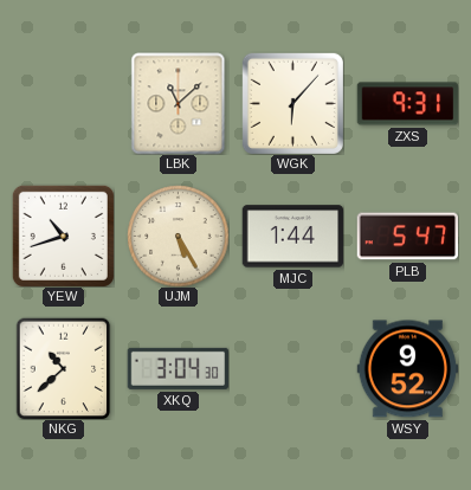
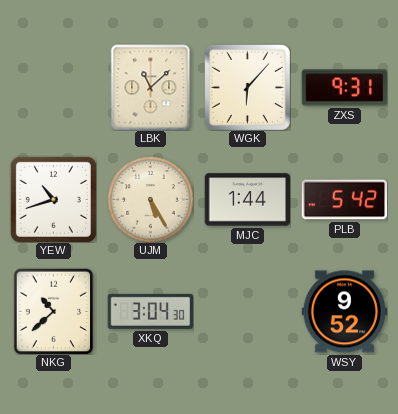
PLB: 5:47 -> 5:42 (344, 200)
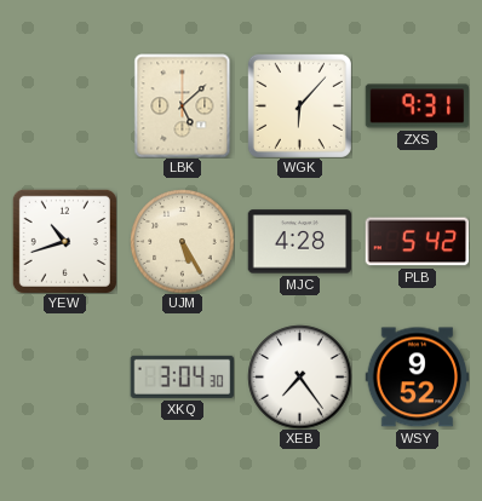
LBK: 11:08 -> 5:08 (183, 105)
MJC: 1:44 -> 4:28 (299, 242)
NKG: 10:38 -> none (54, 311)
XEB: none -> 7:24 (299, 376)
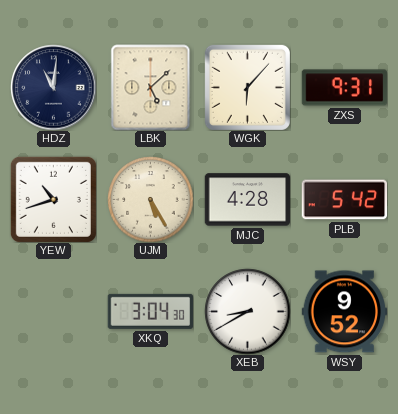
HDZ: none -> 11:01 (53, 87)
XEB: 7:24 -> 8:40 (247, 311)
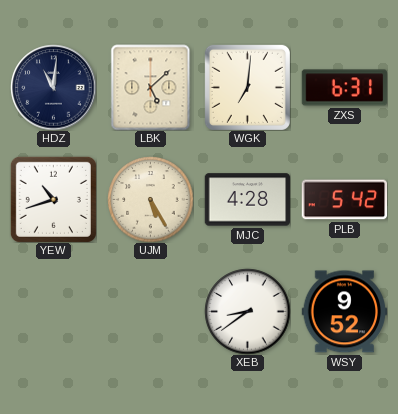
WGK: 6:07 -> 7:01 (247, 87)
ZXS: 9:31 -> 6:31 (344, 88)
XKQ: 3:04 -> none (150, 311)
XEB: 8:40 -> 8:39 (247, 311)
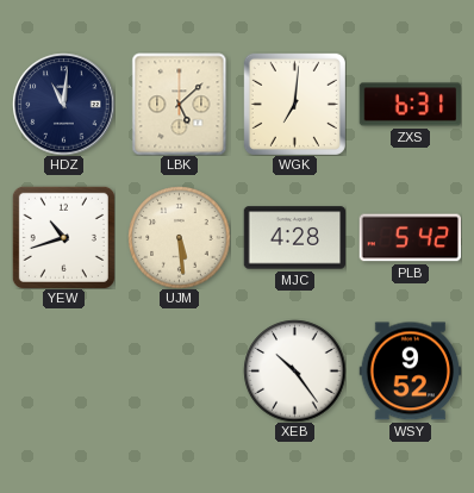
UJM: 5:25 -> 5:29 (179, 237)
XEB: 8:39 -> 10:24 (294, 370)
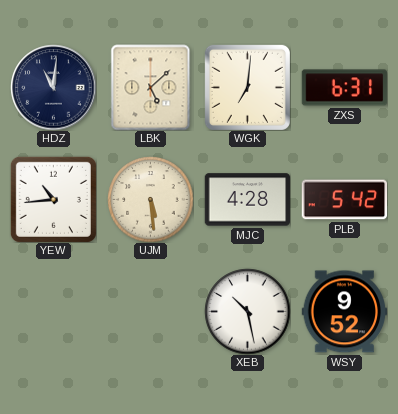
YEW: 10:42 -> 10:44 (53, 199)
XEB: 10:24 -> 10:28 (247, 311)
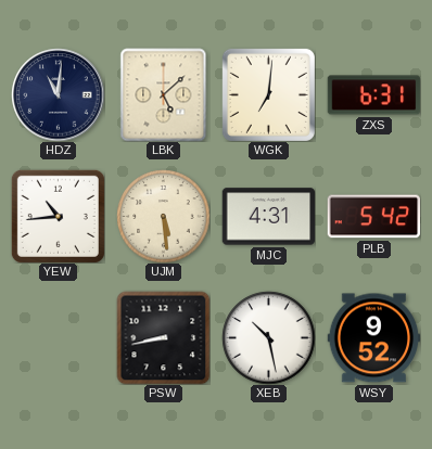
MJC: 4:28 -> 4:31 (268, 217)
PSW: none -> 8:43 (163, 337)
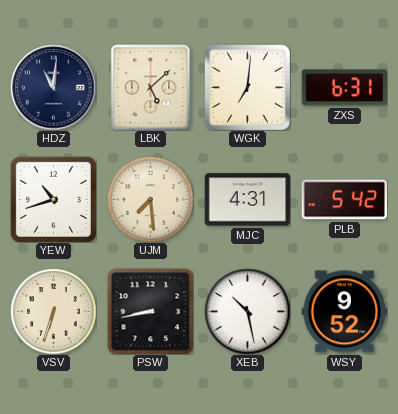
YEW: 10:44 -> 10:42 (53, 199)
UJM: 5:29 -> 7:29 (150, 199)
VSV: none -> 6:33 (53, 311)
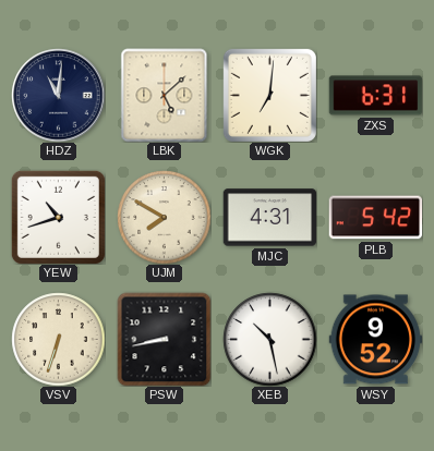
UJM: 7:29 -> 7:50 (164, 217)
